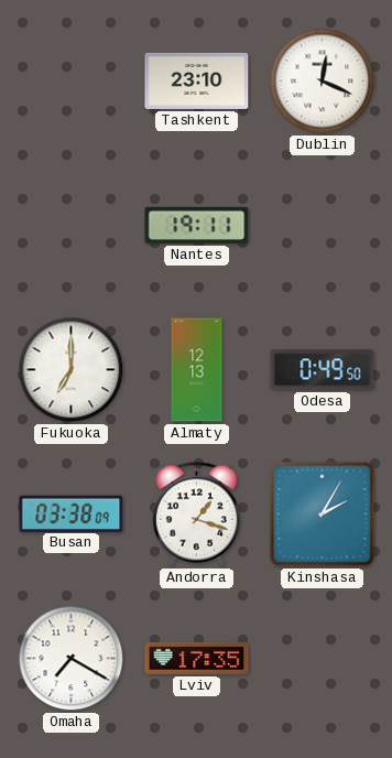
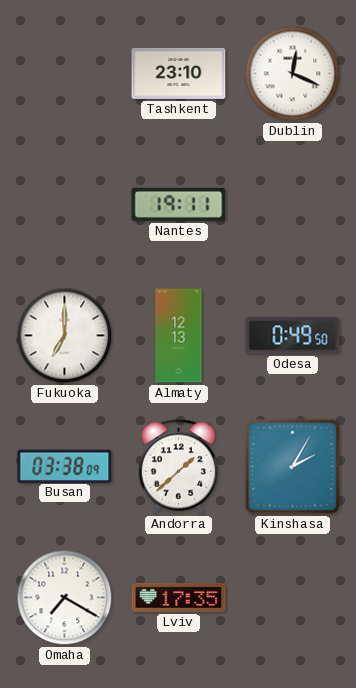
Andorra: 1:18 -> 1:38 (179, 467)
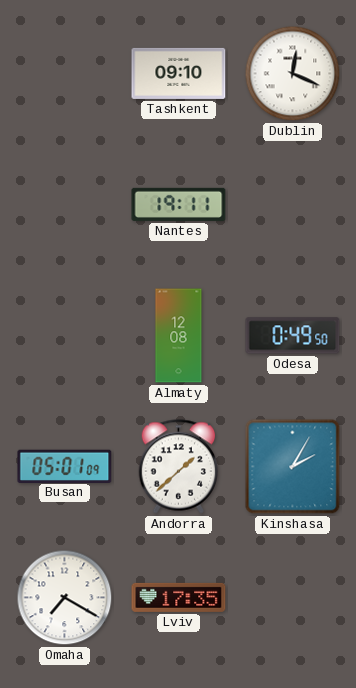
Tashkent: 23:10 -> 09:10 (179, 73)
Fukuoka: 7:00 -> none (65, 336)
Almaty: 12:13 -> 12:08 (179, 336)
Busan: 03:38 -> 05:01 (65, 466)
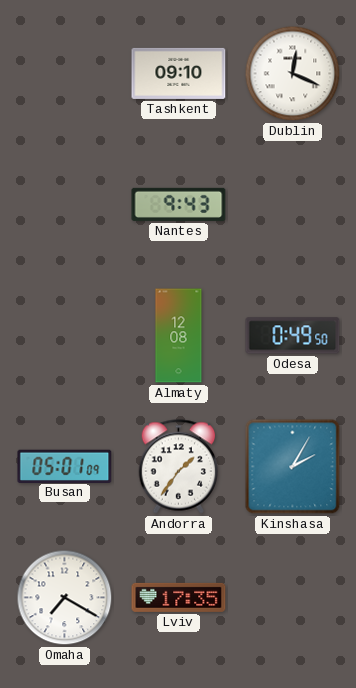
Nantes: 19:11 -> 9:43 (179, 204)
Andorra: 1:38 -> 1:36 (179, 467)
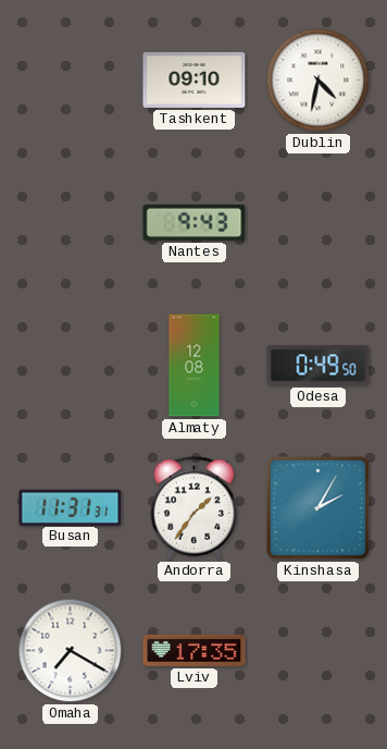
Dublin: 12:19 -> 4:32 (319, 81)
Busan: 05:01 -> 11:31 (71, 507)
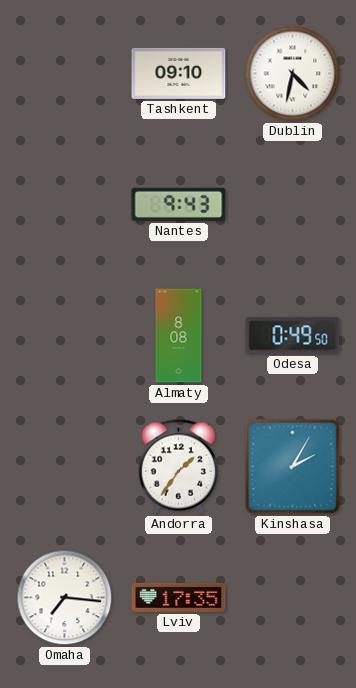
Almaty: 12:08 -> 8:08 (179, 336)
Busan: 11:31 -> none (71, 507)
Omaha: 7:20 -> 7:16 (65, 598)
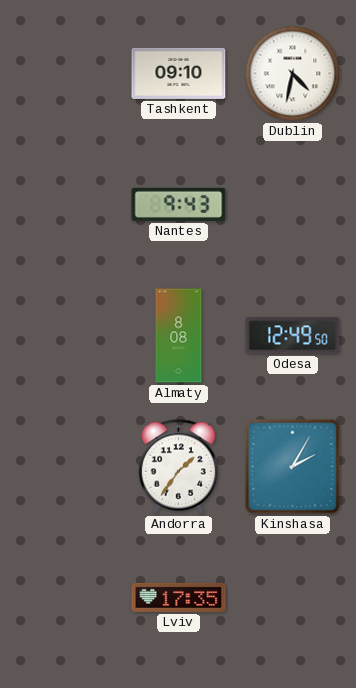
Odesa: 0:49 -> 12:49 (293, 336)
Omaha: 7:16 -> none (65, 598)
